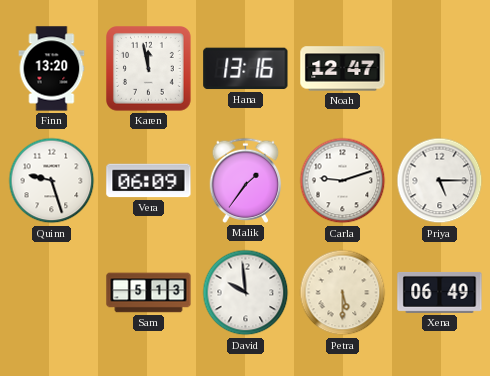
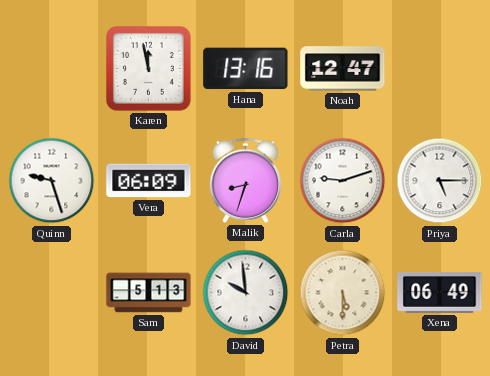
Finn: 13:20 -> none (52, 69)
Malik: 1:36 -> 8:33 (246, 180)
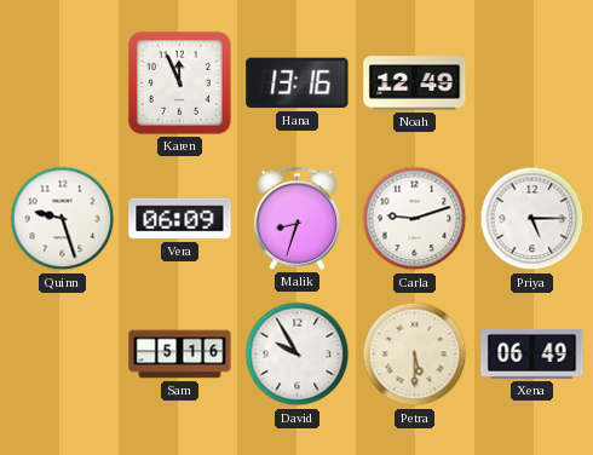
Karen: 11:58 -> 11:56 (180, 83)
Noah: 12:47 -> 12:49 (415, 83)
Sam: 5:13 -> 5:16 (180, 355)
David: 9:59 -> 9:55 (298, 355)
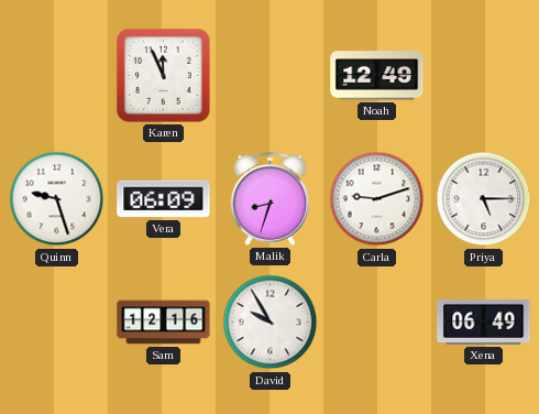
Hana: 13:16 -> none (298, 83)
Sam: 5:16 -> 12:16 (164, 323)
Petra: 5:30 -> none (415, 355)
